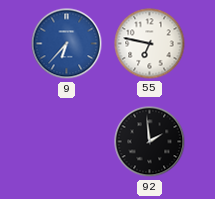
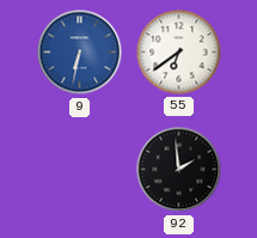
9: 6:37 -> 6:32 (80, 53)
55: 6:47 -> 6:39 (179, 53)
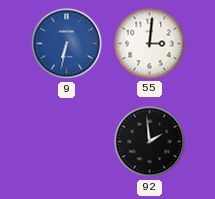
55: 6:39 -> 3:01 (150, 44)
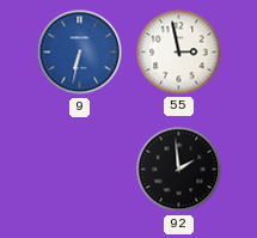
55: 3:01 -> 2:58 (179, 53)
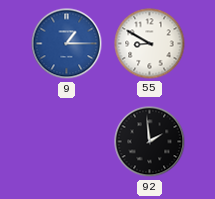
9: 6:32 -> 1:15 (67, 44)
55: 2:58 -> 8:50 (150, 44)
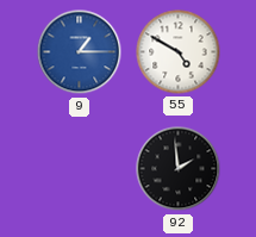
55: 8:50 -> 4:50 (179, 52)
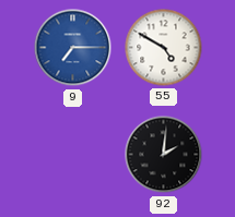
9: 1:15 -> 7:15 (73, 48)
92: 1:59 -> 2:01 (164, 155)
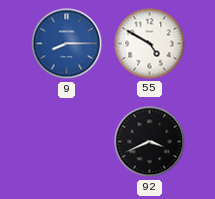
9: 7:15 -> 8:15 (67, 44)
92: 2:01 -> 3:41 (150, 142)
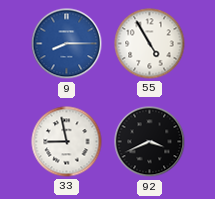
55: 4:50 -> 4:55 (150, 44)
33: none -> 8:58 (67, 142)
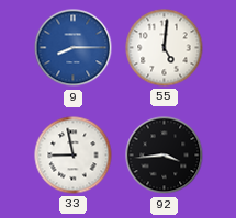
55: 4:55 -> 5:01 (165, 48)
92: 3:41 -> 3:44 (165, 156)
